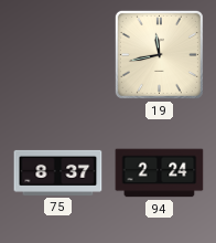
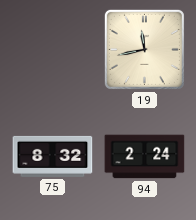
75: 8:37 -> 8:32 (53, 156)
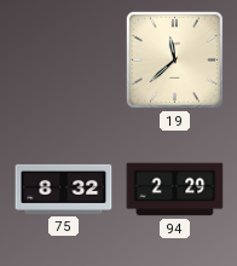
19: 11:43 -> 11:38 (174, 59)
94: 2:24 -> 2:29 (175, 190)
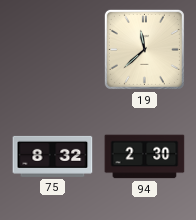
94: 2:29 -> 2:30 (145, 157)
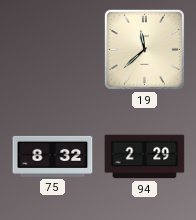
94: 2:30 -> 2:29 (145, 157)
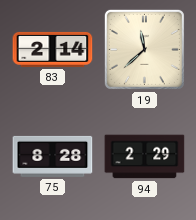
83: none -> 2:14 (53, 49)
75: 8:32 -> 8:28 (53, 156)
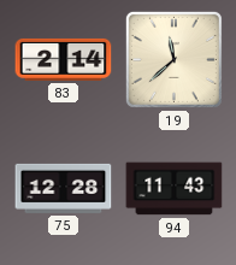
75: 8:28 -> 12:28 (64, 188)
94: 2:29 -> 11:43 (175, 189)
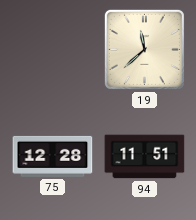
83: 2:14 -> none (64, 59)
94: 11:43 -> 11:51 (145, 157)
